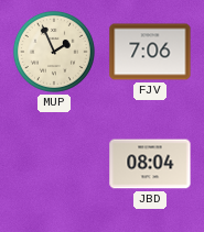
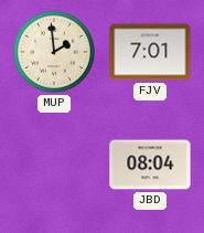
MUP: 1:56 -> 1:59 (54, 52)
FJV: 7:06 -> 7:01 (150, 52)
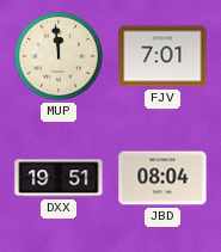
MUP: 1:59 -> 11:59 (59, 56)
DXX: none -> 19:51 (59, 178)
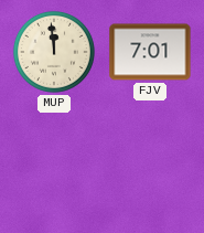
DXX: 19:51 -> none (59, 178)
JBD: 08:04 -> none (162, 178)
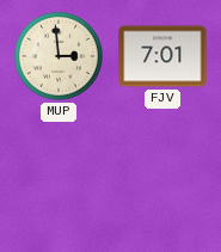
MUP: 11:59 -> 2:59 (59, 56)
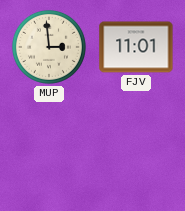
FJV: 7:01 -> 11:01 (136, 47)
